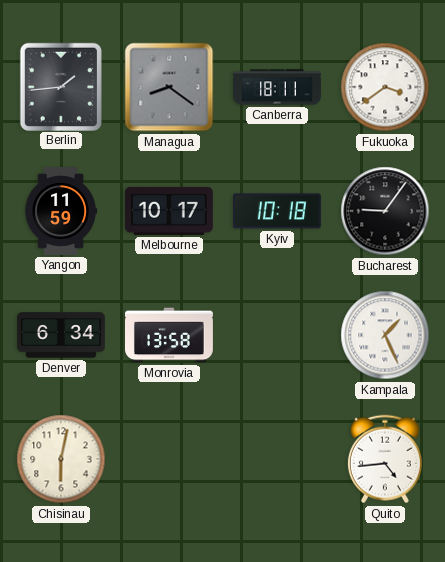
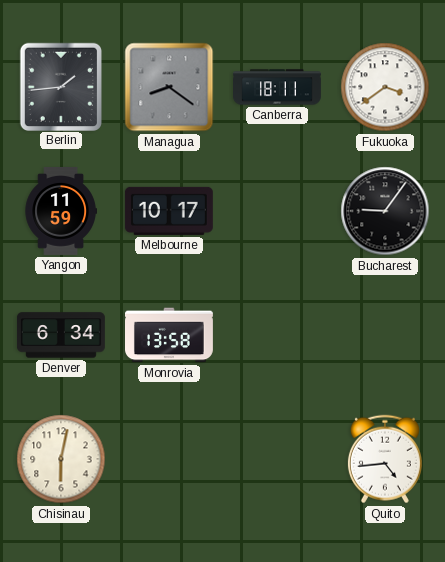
Kyiv: 10:18 -> none (277, 211)
Kampala: 1:26 -> none (385, 335)
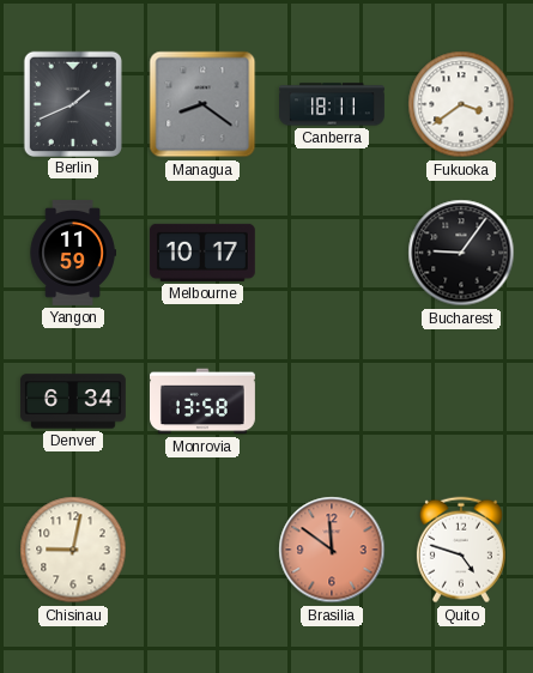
Berlin: 1:44 -> 1:41 (72, 103)
Chisinau: 6:02 -> 9:02 (73, 550)
Brasilia: none -> 11:51 (332, 550)
Quito: 4:44 -> 4:48 (461, 550)
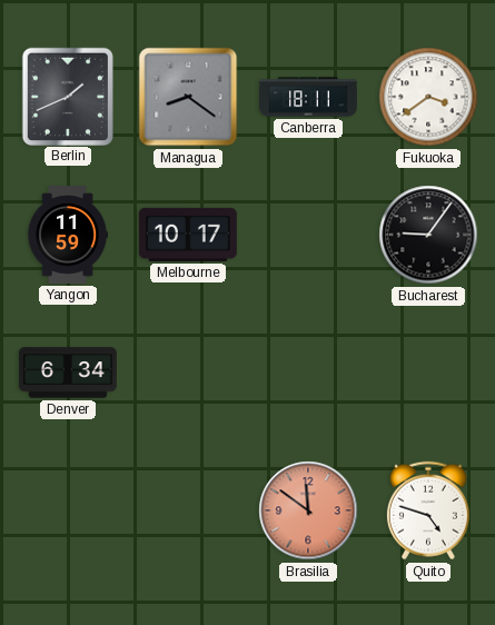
Monrovia: 13:58 -> none (204, 401)
Chisinau: 9:02 -> none (73, 550)
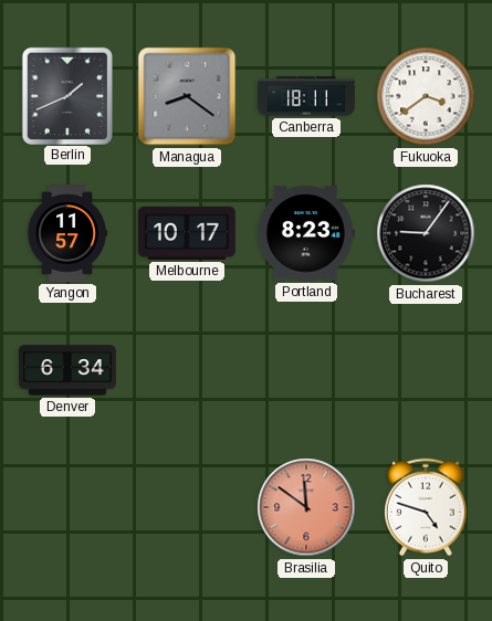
Yangon: 11:59 -> 11:57 (67, 234)
Portland: none -> 8:23 (306, 233)
